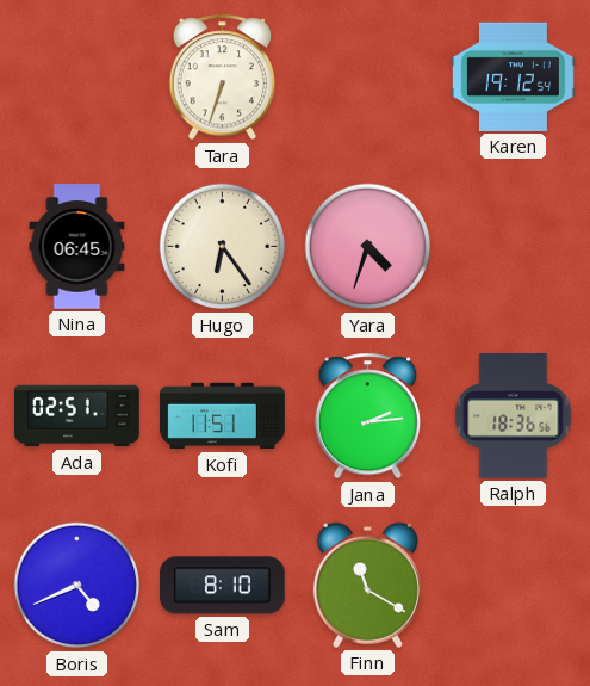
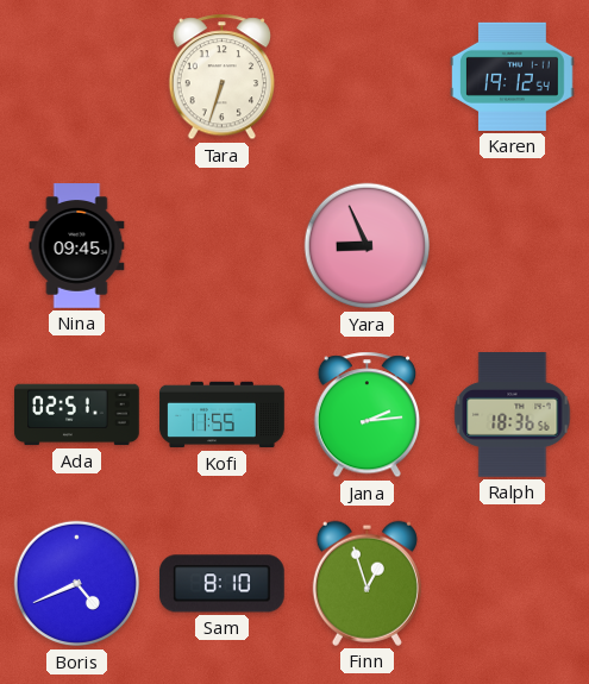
Nina: 06:45 -> 09:45 (77, 246)
Hugo: 6:24 -> none (223, 247)
Yara: 4:33 -> 8:56 (368, 246)
Kofi: 11:51 -> 11:55 (223, 415)
Finn: 11:20 -> 12:57 (366, 583)
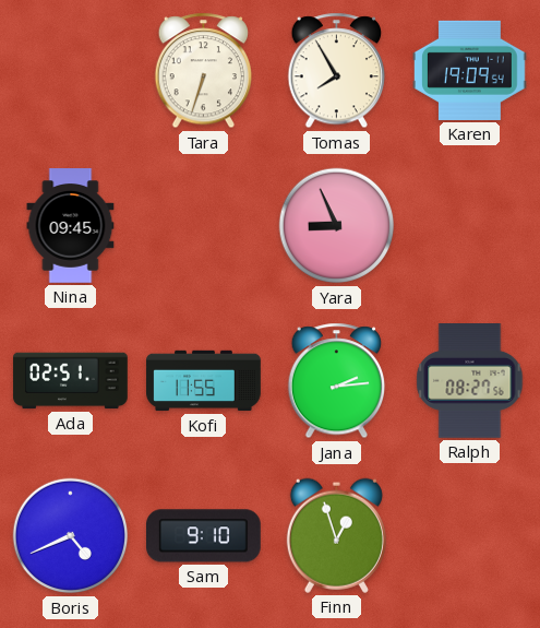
Tomas: none -> 7:55 (336, 71)
Karen: 19:12 -> 19:09 (470, 70)
Ralph: 18:36 -> 08:27 (470, 381)
Sam: 8:10 -> 9:10 (204, 536)
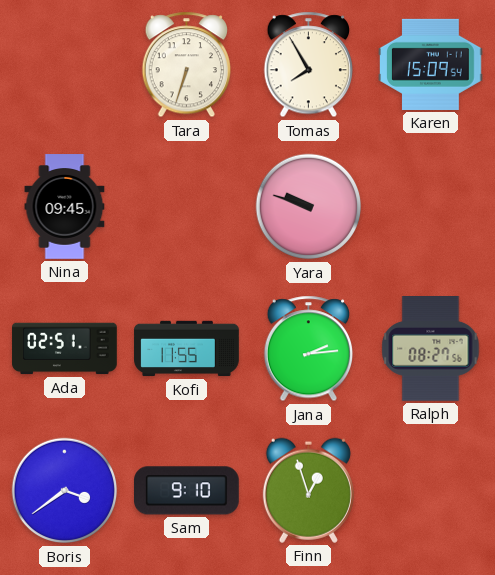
Karen: 19:09 -> 15:09 (431, 64)
Yara: 8:56 -> 9:48 (309, 207)
Boris: 4:41 -> 3:39 (65, 491)
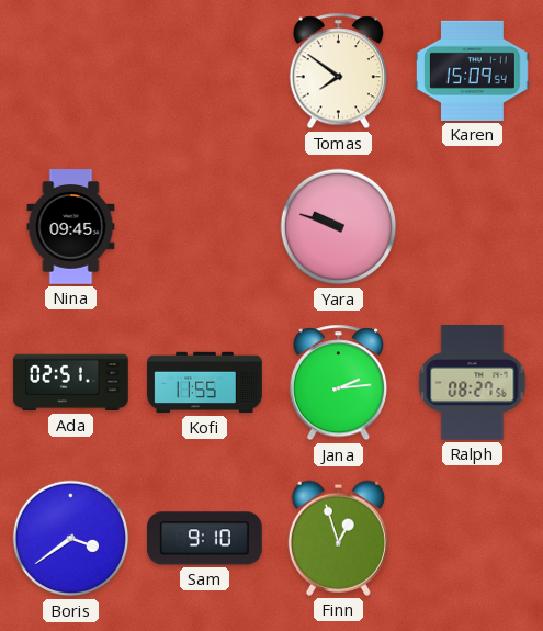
Tara: 6:33 -> none (186, 65)
Tomas: 7:55 -> 7:51 (338, 71)
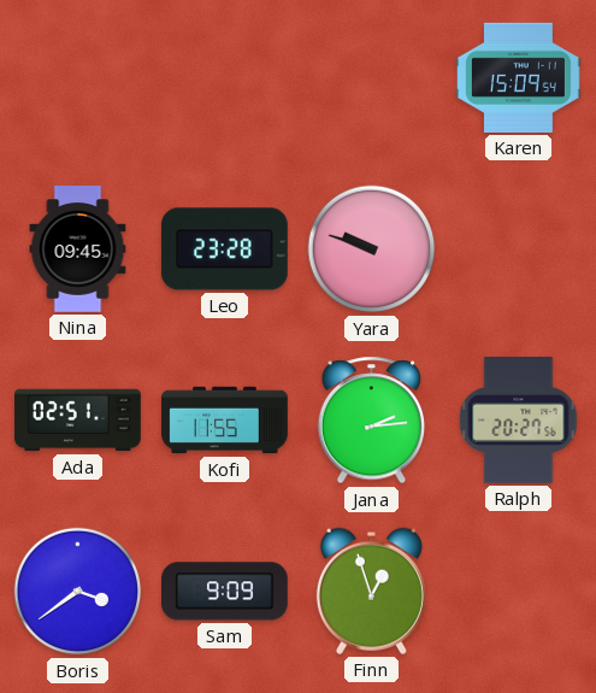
Tomas: 7:51 -> none (338, 71)
Leo: none -> 23:28 (225, 249)
Ralph: 08:27 -> 20:27 (519, 421)
Sam: 9:10 -> 9:09 (225, 592)
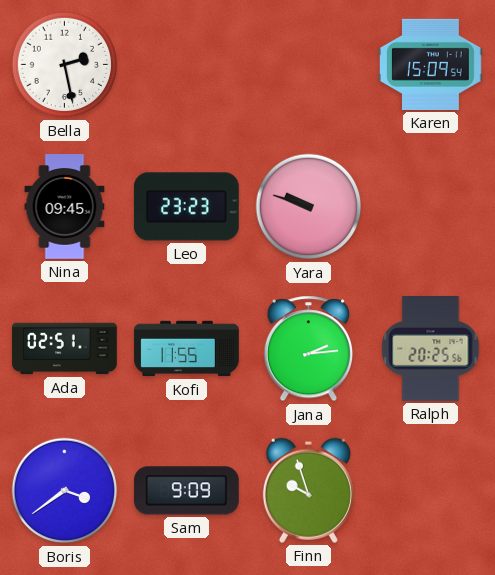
Bella: none -> 2:28 (65, 65)
Leo: 23:28 -> 23:23 (187, 207)
Ralph: 20:27 -> 20:25 (431, 349)
Finn: 12:57 -> 9:57 (308, 490)
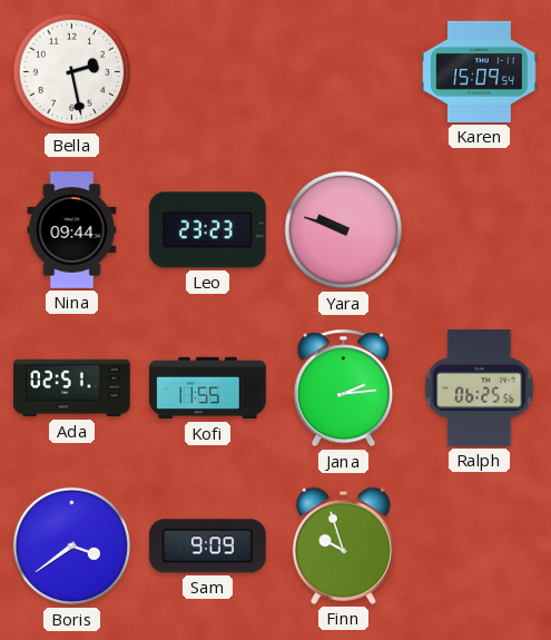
Nina: 09:45 -> 09:44 (72, 230)
Ralph: 20:25 -> 06:25 (480, 388)
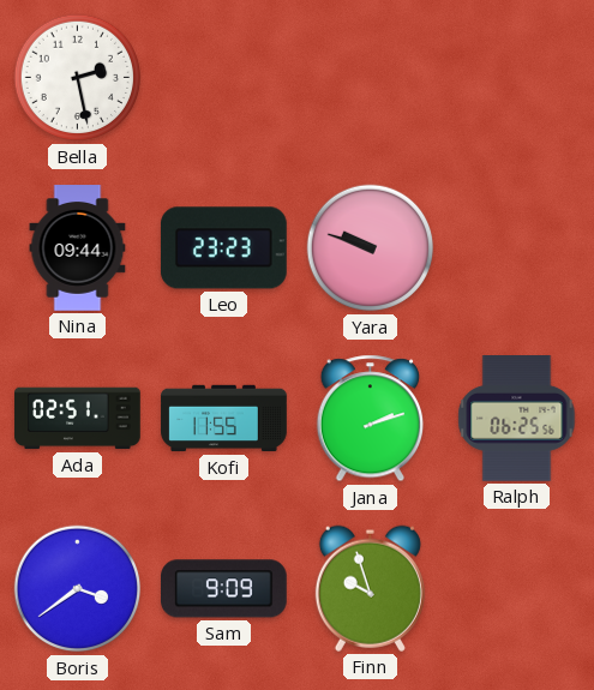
Karen: 15:09 -> none (480, 71)
Jana: 2:14 -> 2:12 (370, 419)
